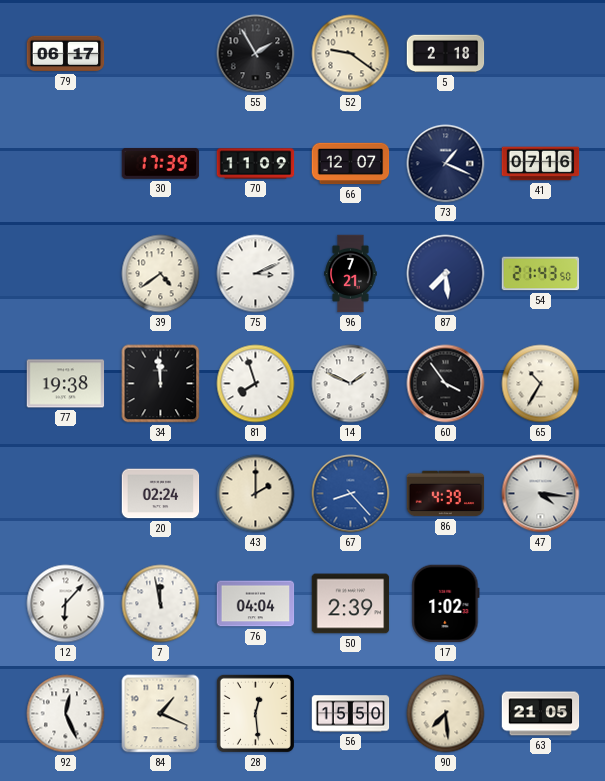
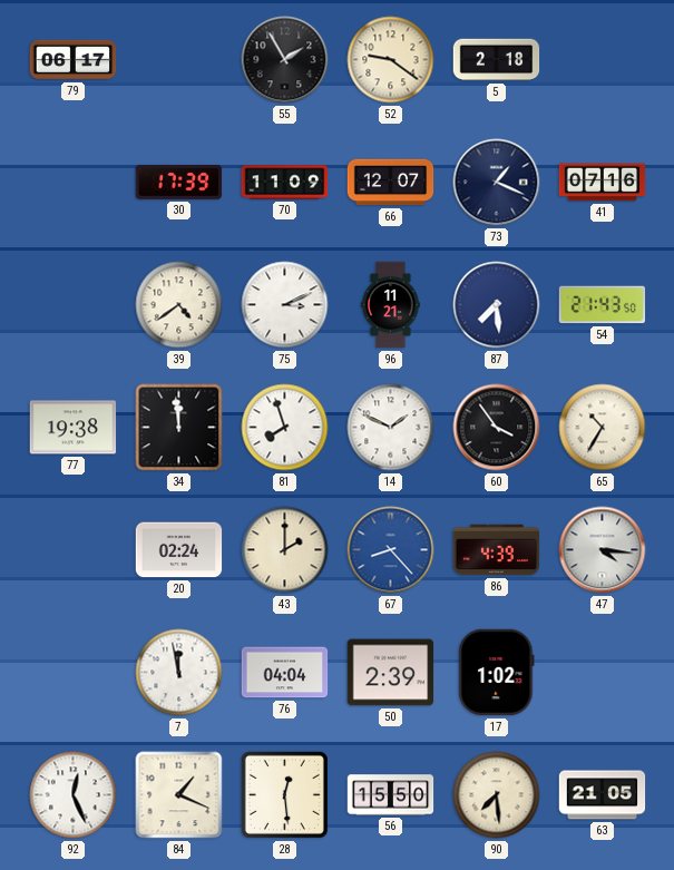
96: 7:21 -> 11:21 (391, 305)
12: 6:07 -> none (66, 604)
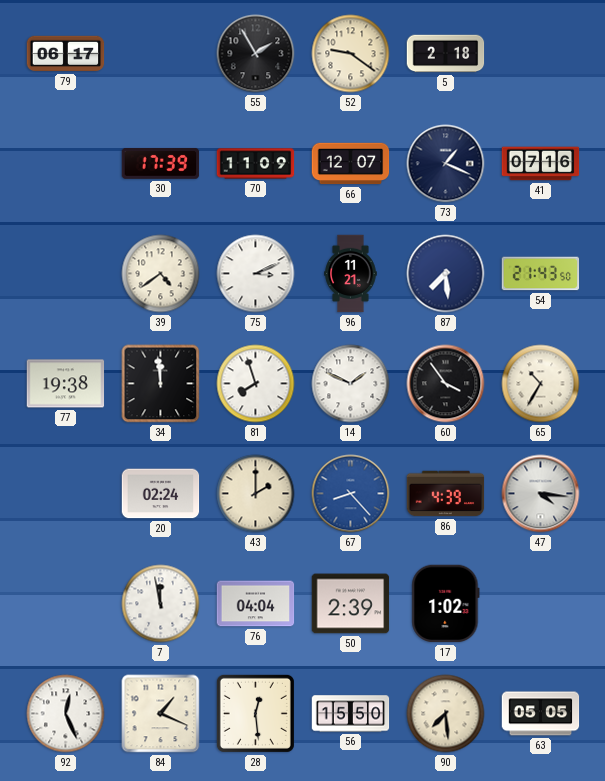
63: 21:05 -> 05:05 (541, 714)
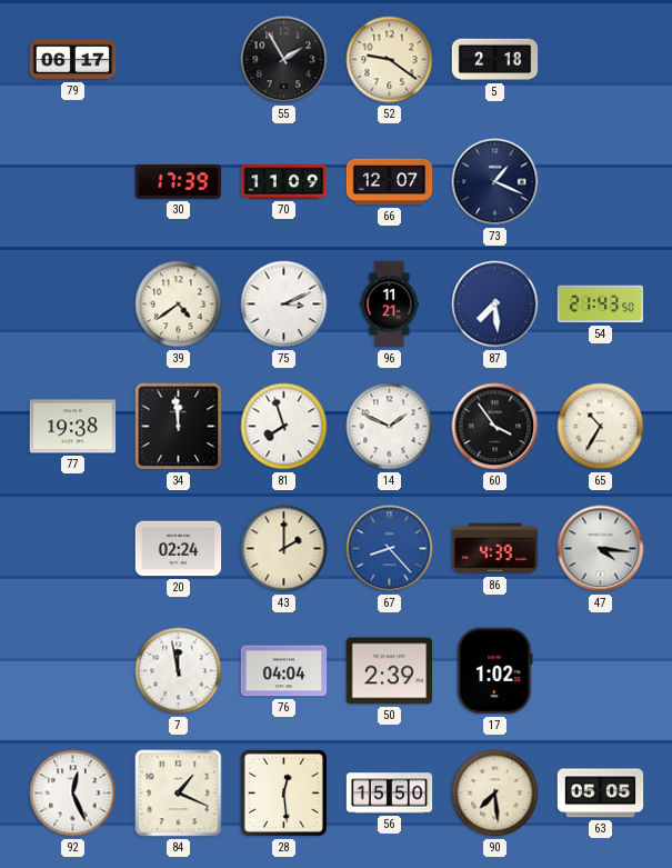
41: 07:16 -> none (541, 164)
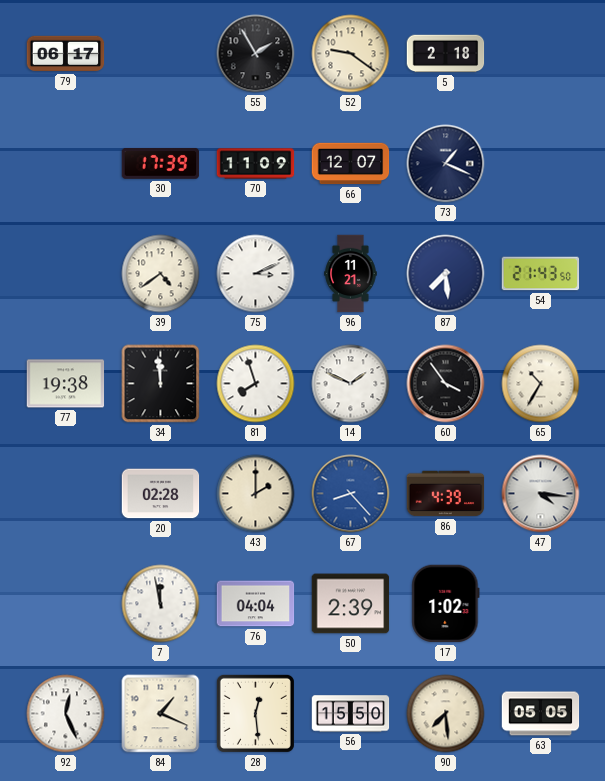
20: 02:24 -> 02:28 (161, 494)
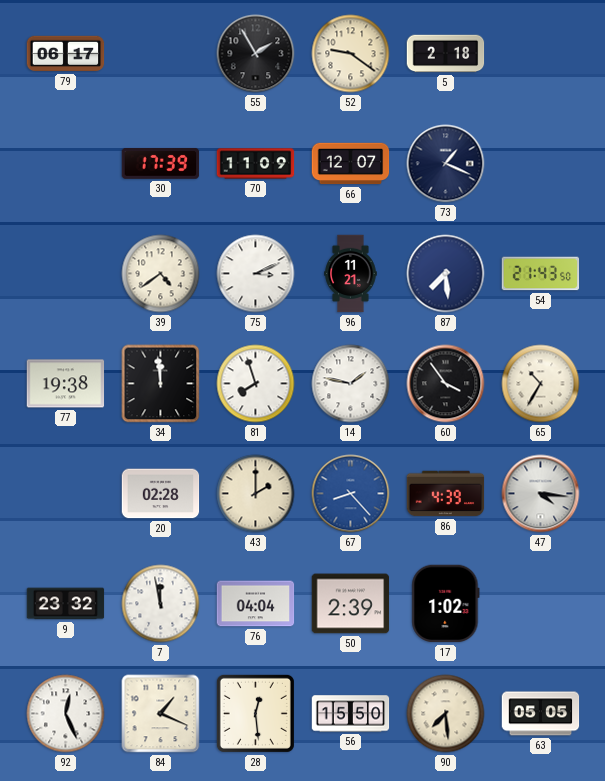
14: 1:49 -> 1:47 (351, 384)
9: none -> 23:32 (66, 604)
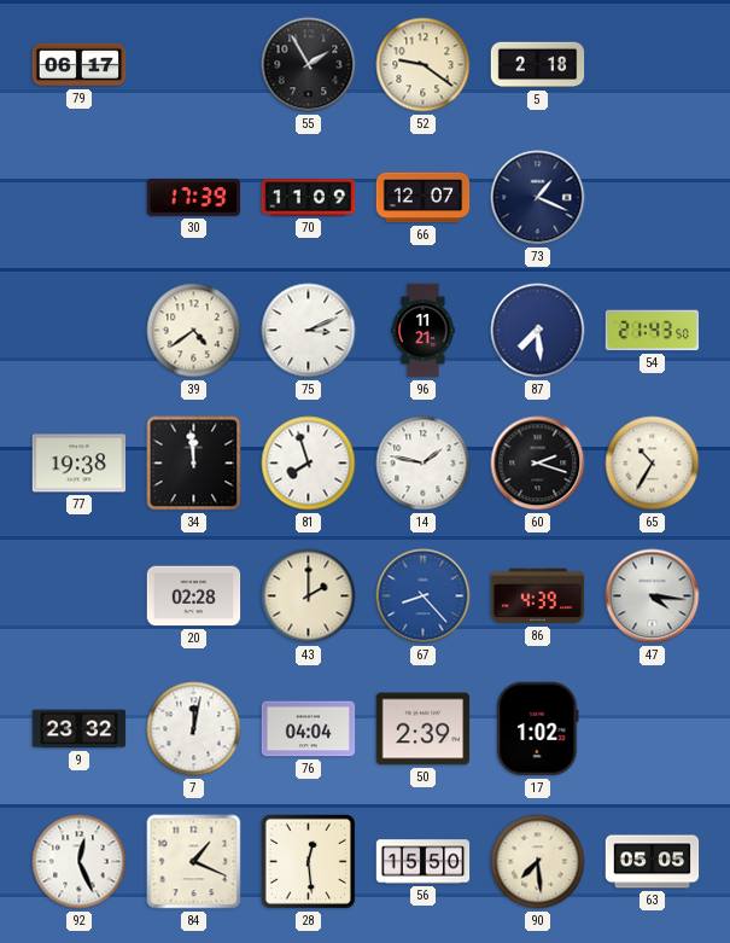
60: 3:54 -> 2:18 (538, 464)
7: 11:58 -> 12:02 (194, 729)
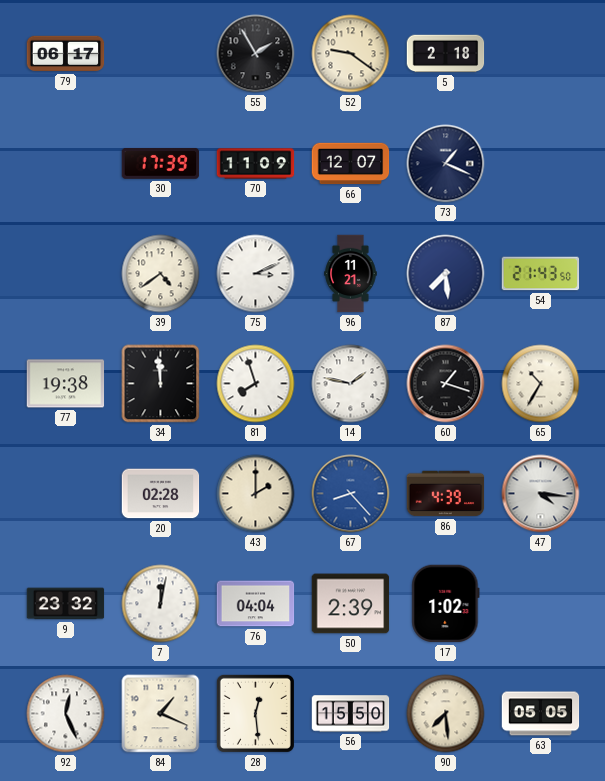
60: 2:18 -> 1:18 (446, 384)
